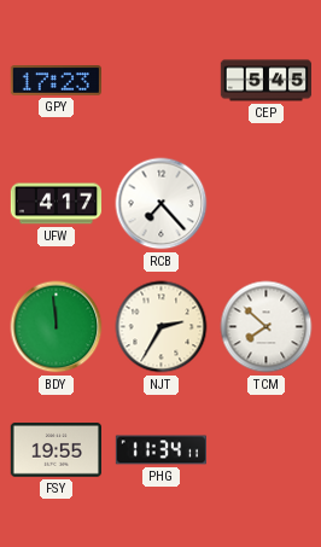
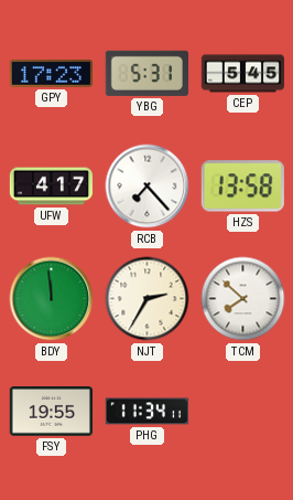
YBG: none -> 5:31 (146, 73)
HZS: none -> 13:58 (242, 187)
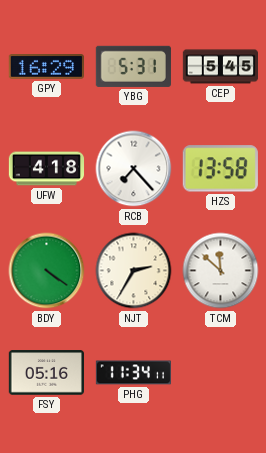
GPY: 17:23 -> 16:29 (46, 67)
UFW: 4:17 -> 4:18 (47, 169)
BDY: 11:59 -> 4:21 (47, 271)
TCM: 7:52 -> 11:52 (221, 271)
FSY: 19:55 -> 05:16 (46, 373)
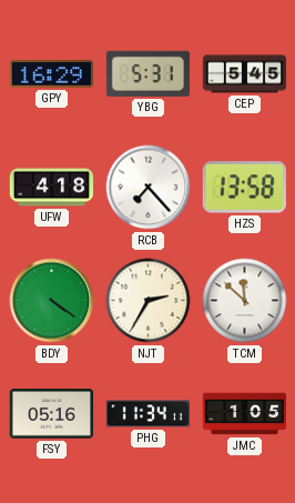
JMC: none -> 1:05 (245, 414)
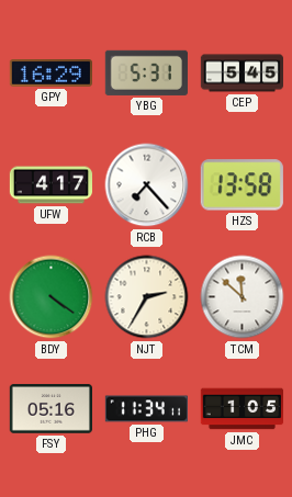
UFW: 4:18 -> 4:17 (52, 185)
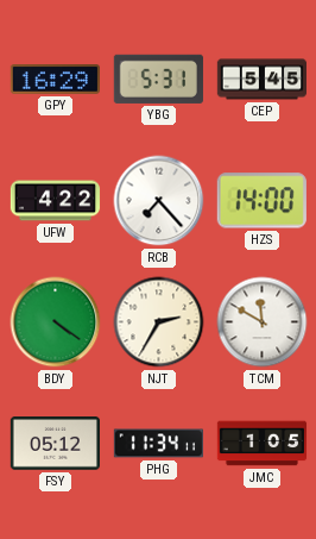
UFW: 4:17 -> 4:22 (56, 201)
HZS: 13:58 -> 14:00 (261, 201)
TCM: 11:52 -> 11:50 (263, 322)
FSY: 05:16 -> 05:12 (55, 444)
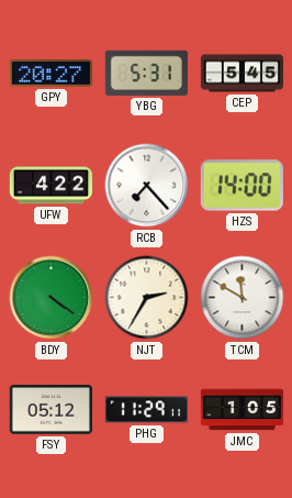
GPY: 16:29 -> 20:27 (50, 74)
PHG: 11:34 -> 11:29 (146, 410)
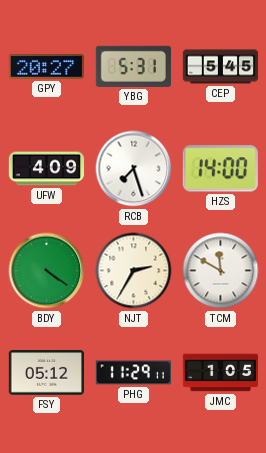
UFW: 4:22 -> 4:09 (47, 169)
RCB: 7:23 -> 7:27 (134, 169)
